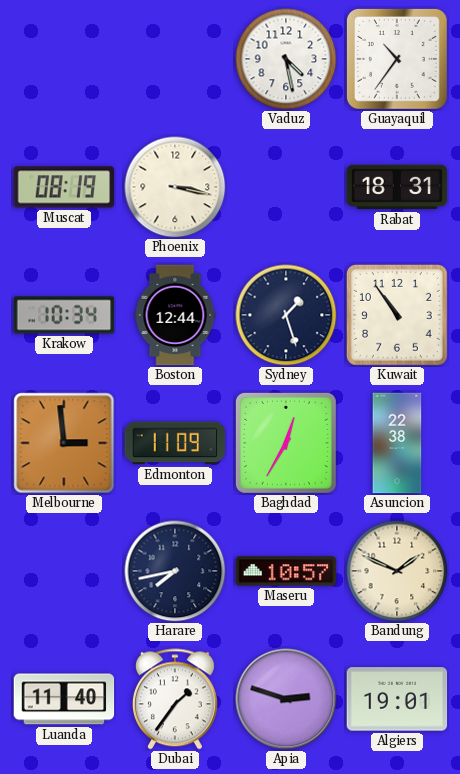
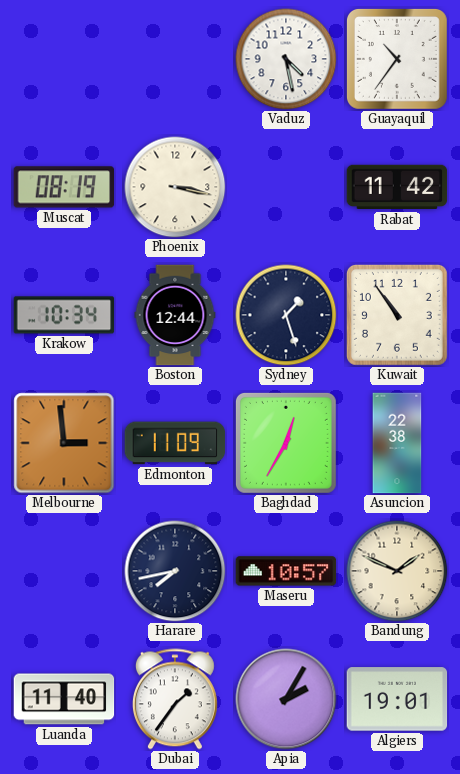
Rabat: 18:31 -> 11:42 (397, 187)
Apia: 2:48 -> 2:05 (286, 699)
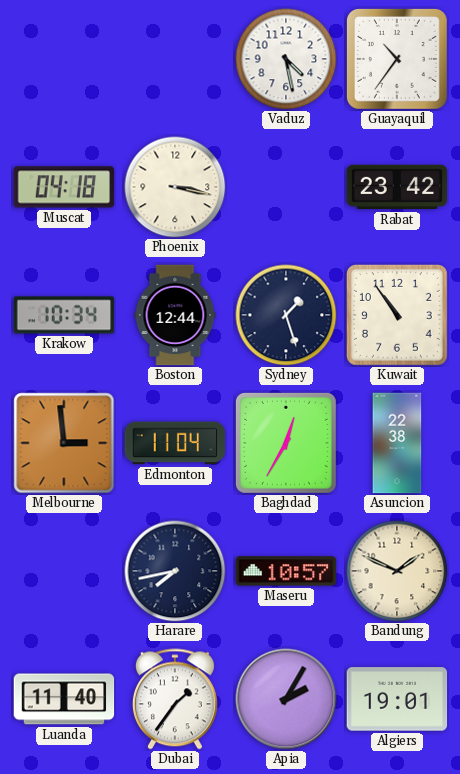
Muscat: 08:19 -> 04:18 (64, 187)
Rabat: 11:42 -> 23:42 (397, 187)
Edmonton: 11:09 -> 11:04 (175, 443)
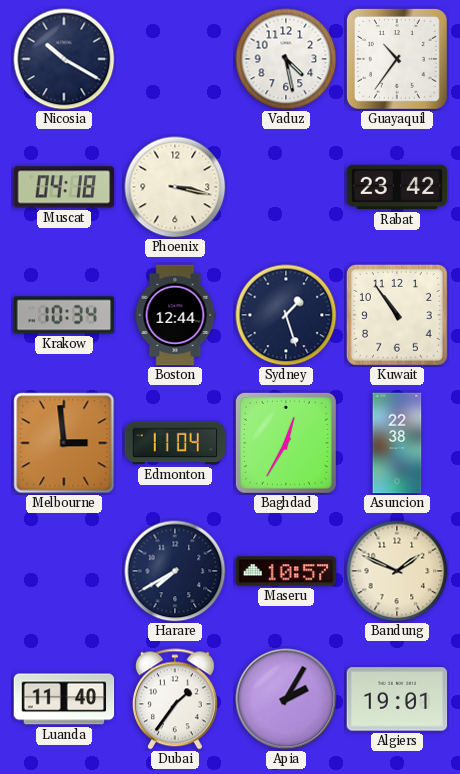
Nicosia: none -> 10:20 (64, 59)
Harare: 7:43 -> 7:40 (175, 571)
